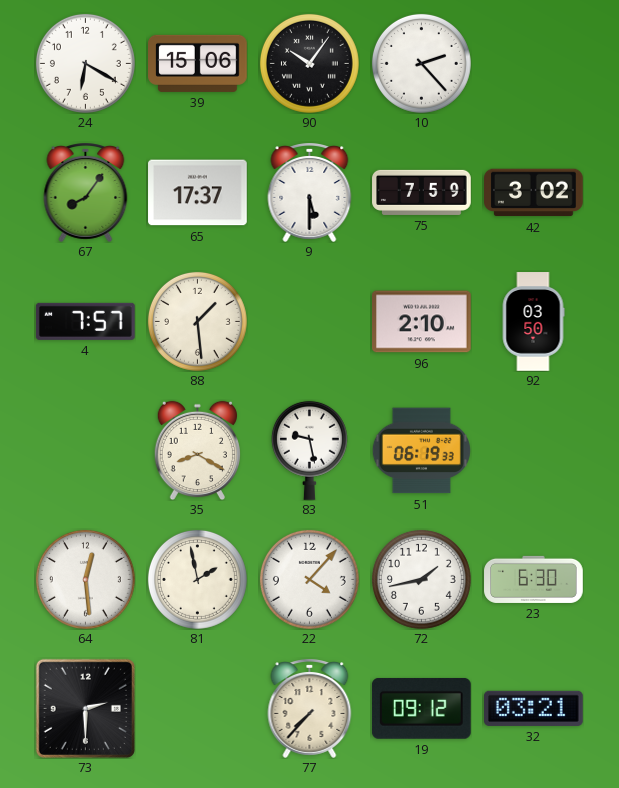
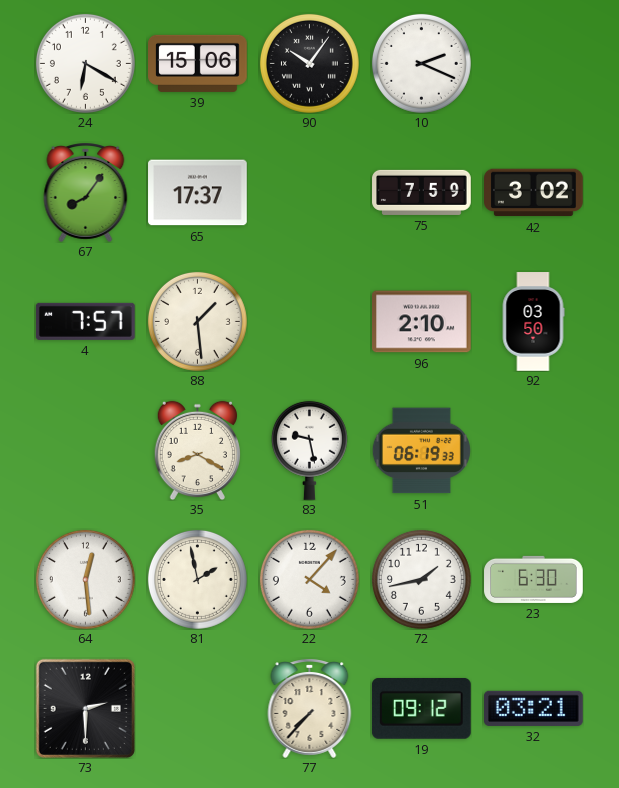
10: 2:23 -> 2:19 (421, 63)
9: 5:30 -> none (310, 193)
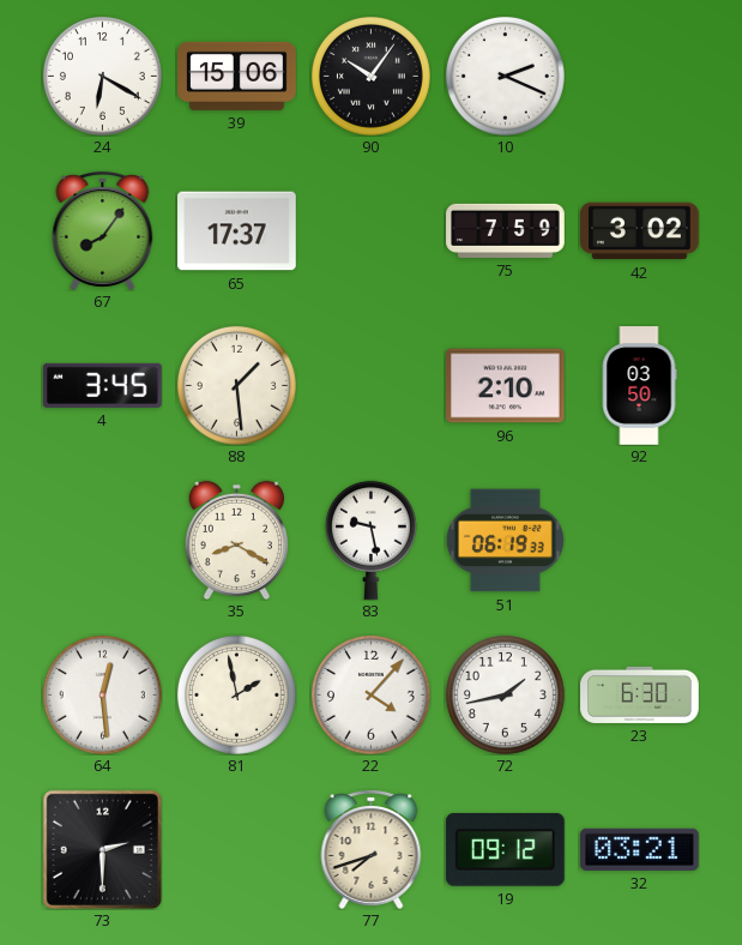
4: 7:57 -> 3:45 (102, 385)
77: 7:37 -> 7:42 (372, 850)
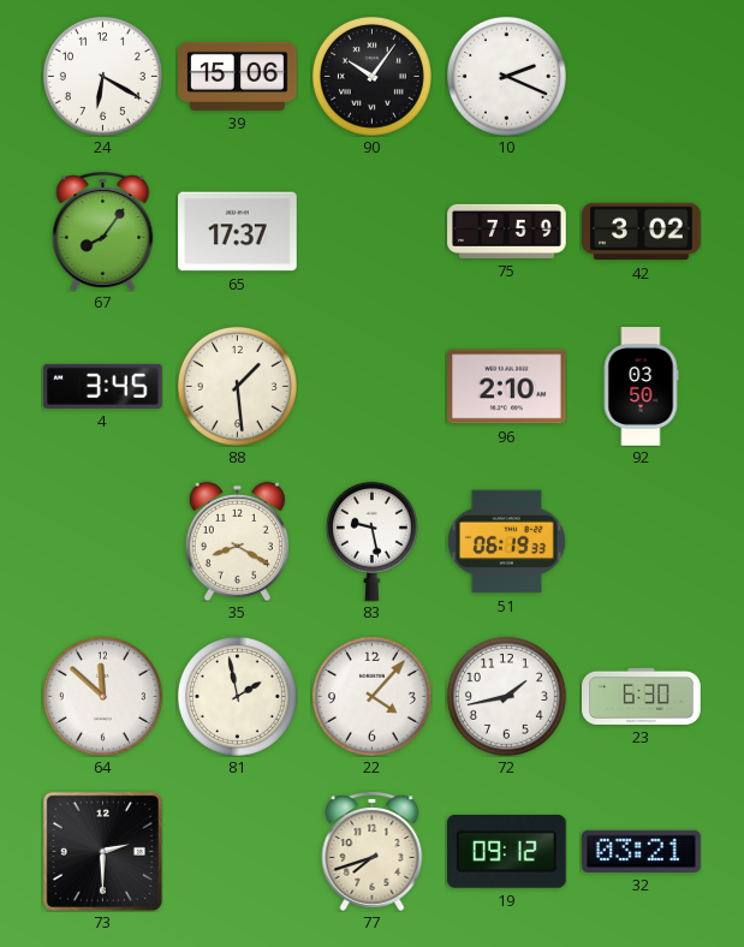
64: 12:29 -> 11:52 (102, 696)
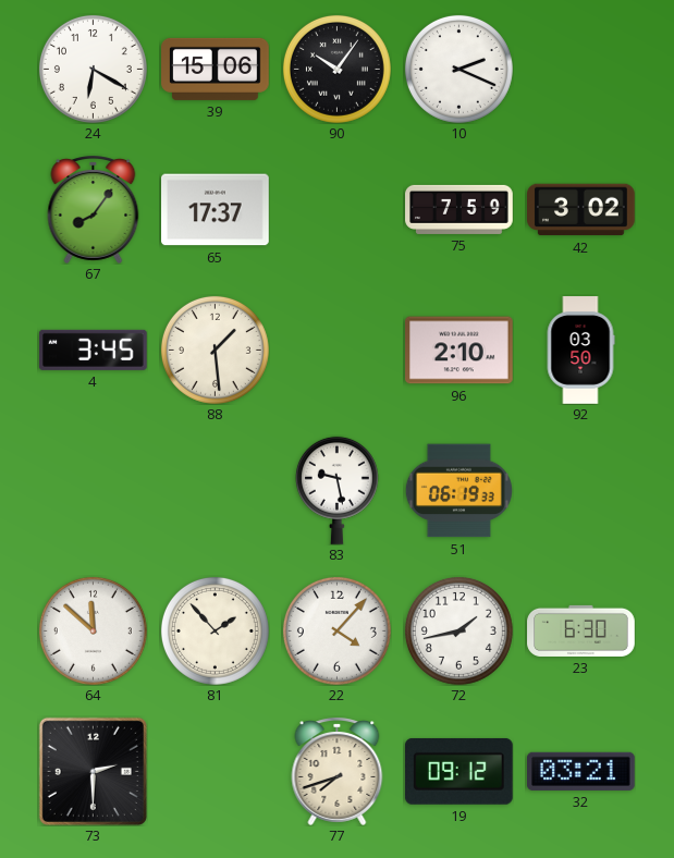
35: 8:20 -> none (237, 541)
81: 1:58 -> 1:53 (215, 630)
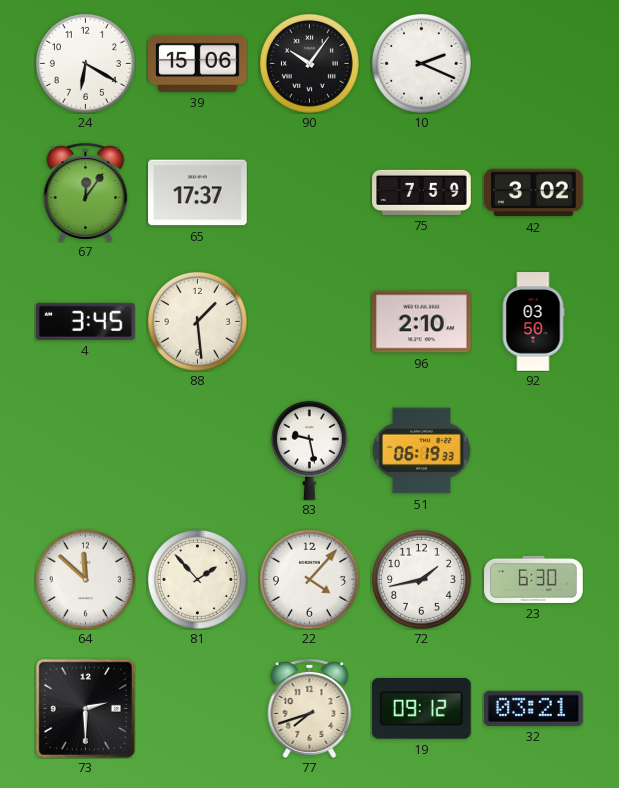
67: 8:06 -> 12:06 (86, 193)
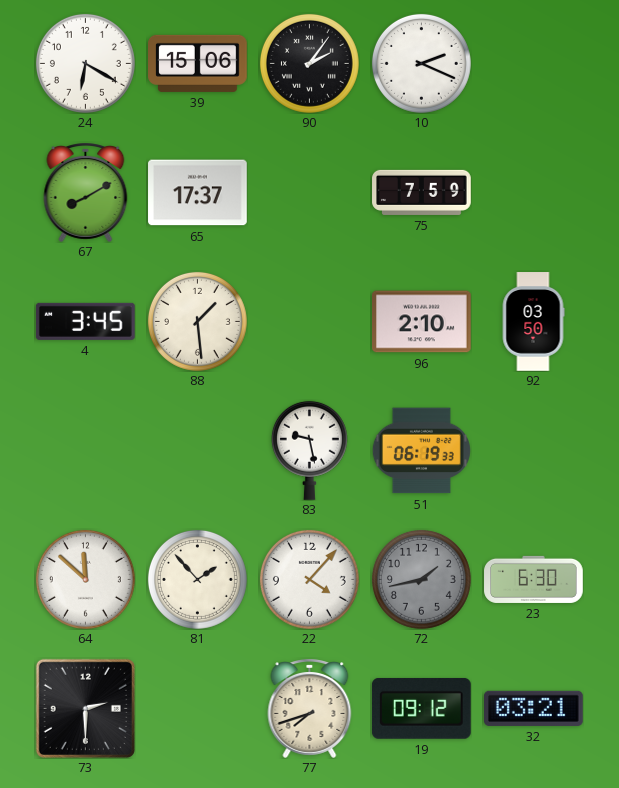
90: 10:06 -> 2:06 (309, 63)
67: 12:06 -> 8:10 (86, 193)
42: 3:02 -> none (534, 193)
72 dial: white -> grey (421, 579)
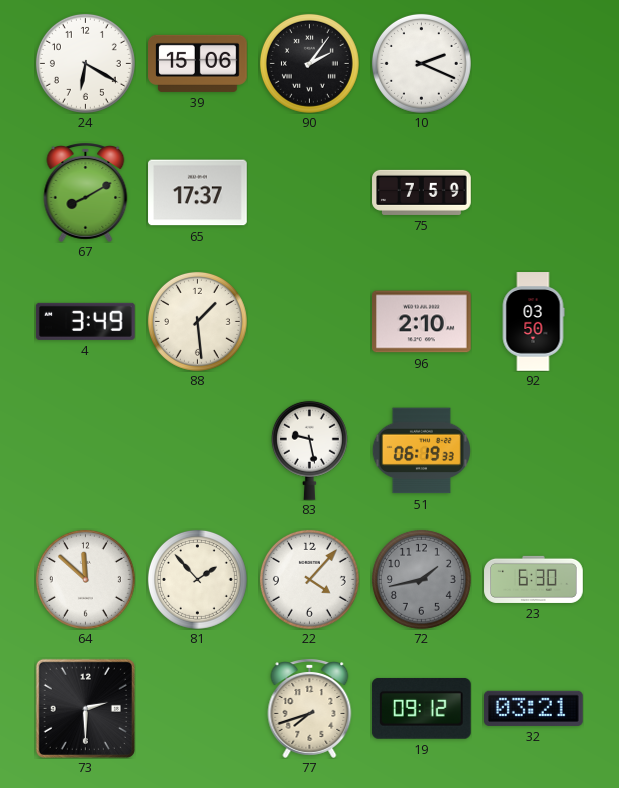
4: 3:45 -> 3:49 (85, 321)
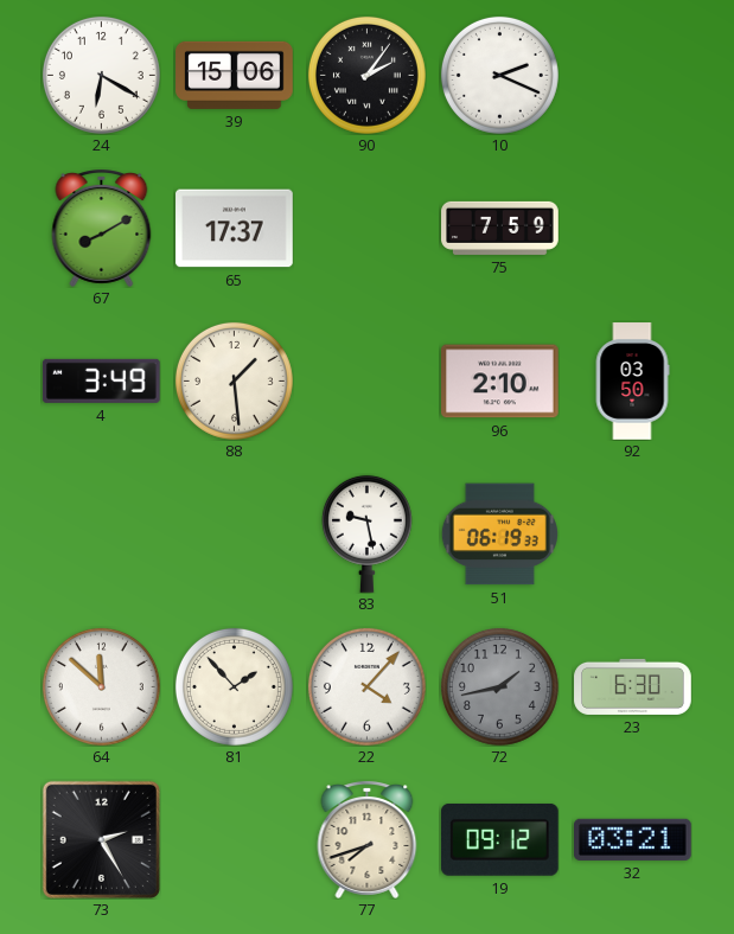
73: 2:30 -> 2:25 (101, 839)
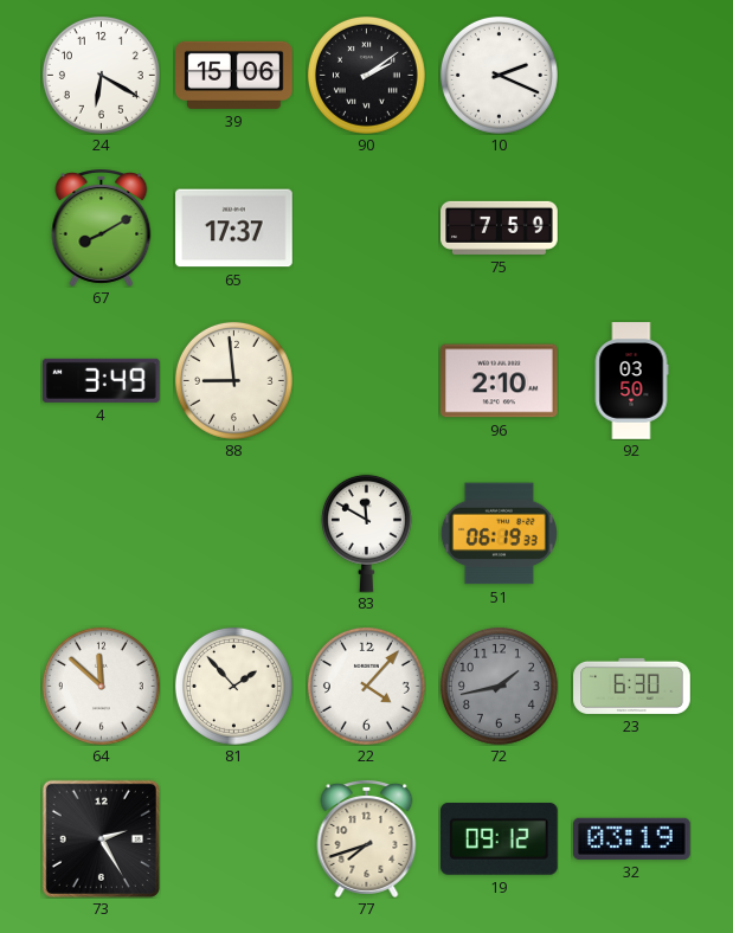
90: 2:06 -> 2:09 (366, 75)
88: 1:29 -> 8:59 (233, 380)
83: 9:28 -> 11:50 (366, 533)
32: 03:21 -> 03:19 (632, 838)
